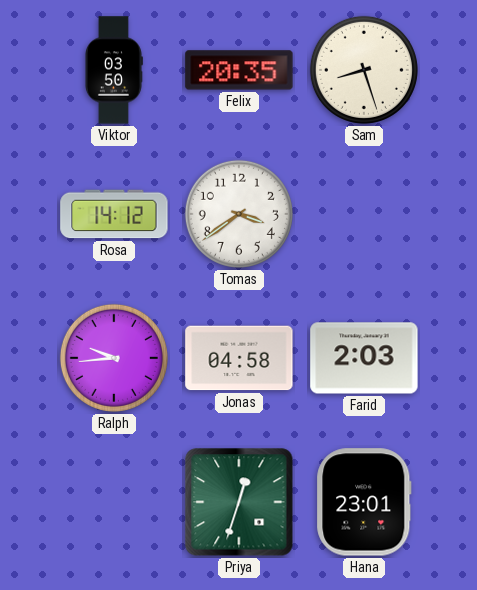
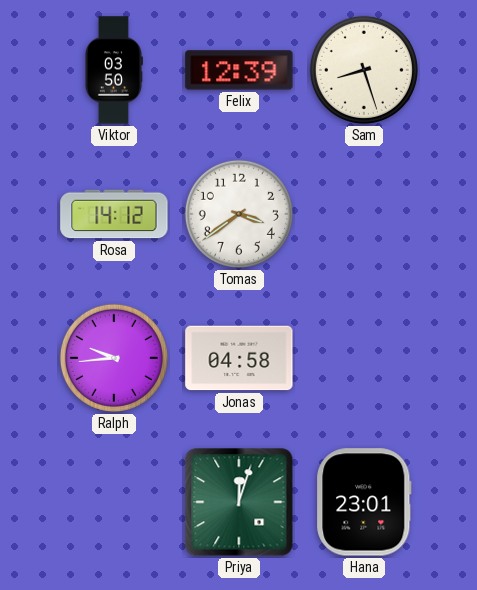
Felix: 20:35 -> 12:39 (239, 70)
Farid: 2:03 -> none (364, 358)
Priya: 12:33 -> 12:03 (239, 502)
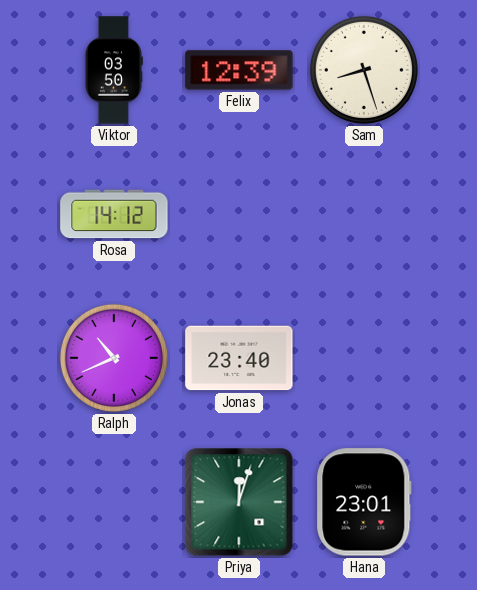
Tomas: 3:39 -> none (239, 214)
Ralph: 9:44 -> 10:41 (114, 358)
Jonas: 04:58 -> 23:40 (239, 358)
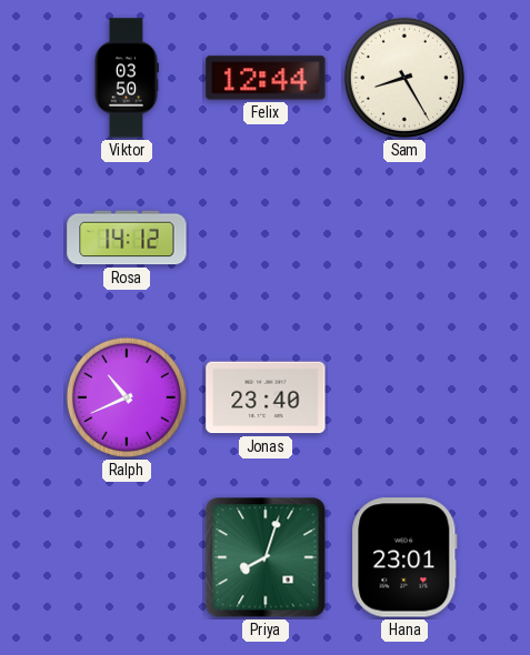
Felix: 12:39 -> 12:44 (266, 78)
Sam: 8:27 -> 8:25 (404, 78)
Priya: 12:03 -> 8:03 (266, 557)
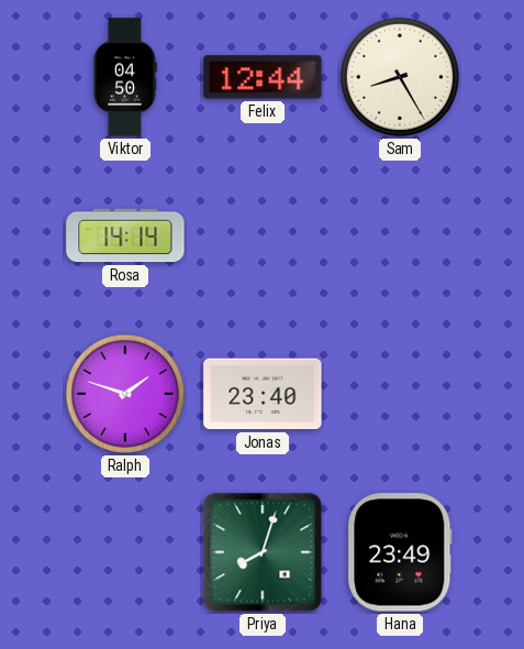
Viktor: 03:50 -> 04:50 (124, 77)
Rosa: 14:12 -> 14:14 (125, 235)
Ralph: 10:41 -> 1:48 (125, 394)
Hana: 23:01 -> 23:49 (400, 552)
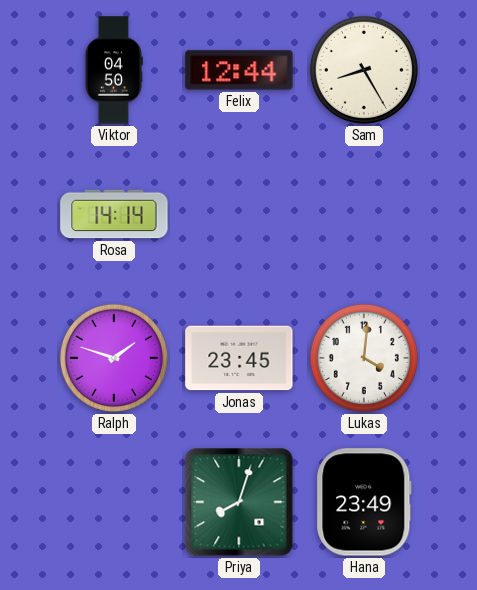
Jonas: 23:40 -> 23:45 (239, 358)
Lukas: none -> 4:01 (364, 358)
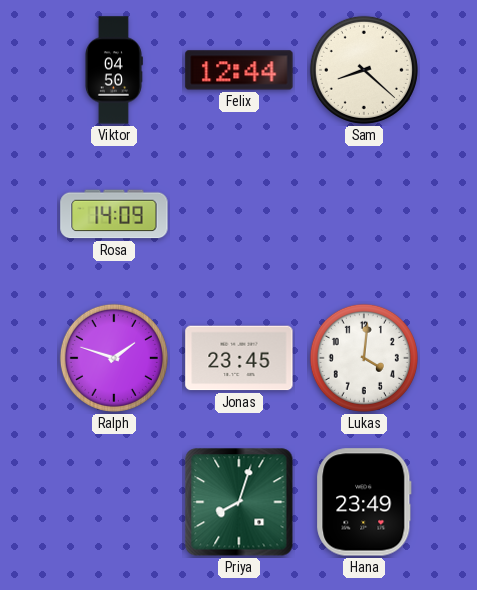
Sam: 8:25 -> 8:22 (364, 70)
Rosa: 14:14 -> 14:09 (114, 214)
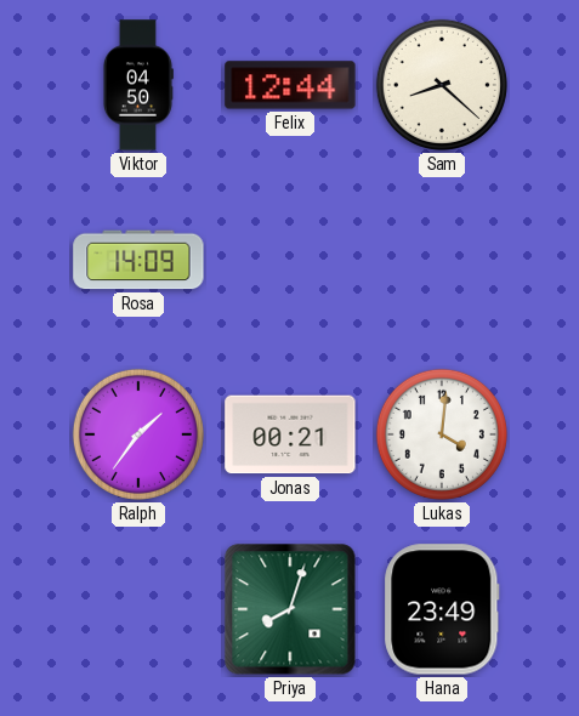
Ralph: 1:48 -> 1:36 (138, 434)
Jonas: 23:45 -> 00:21 (290, 434)
